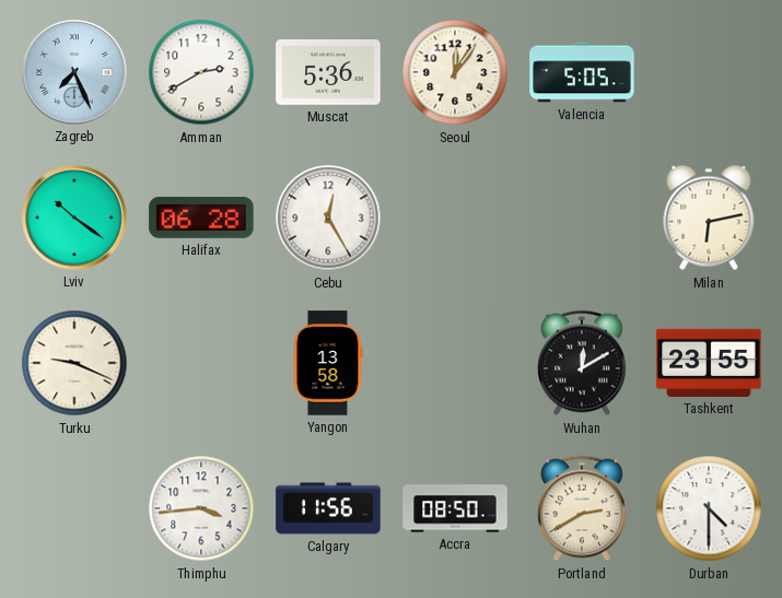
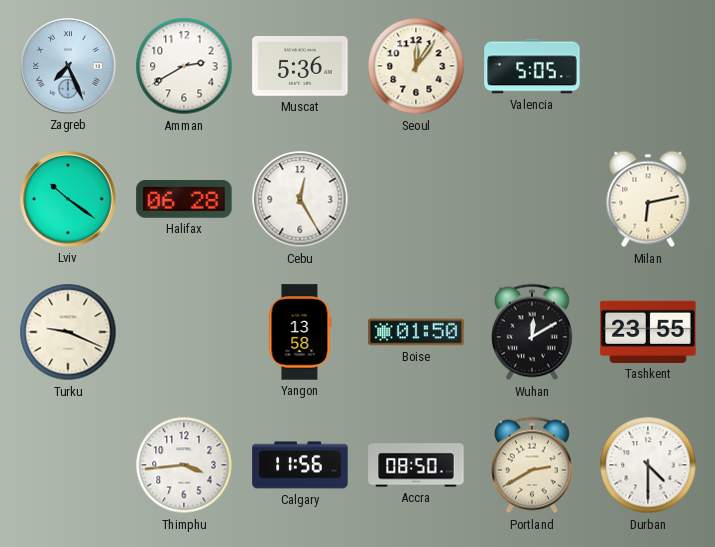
Boise: none -> 01:50 (416, 332)
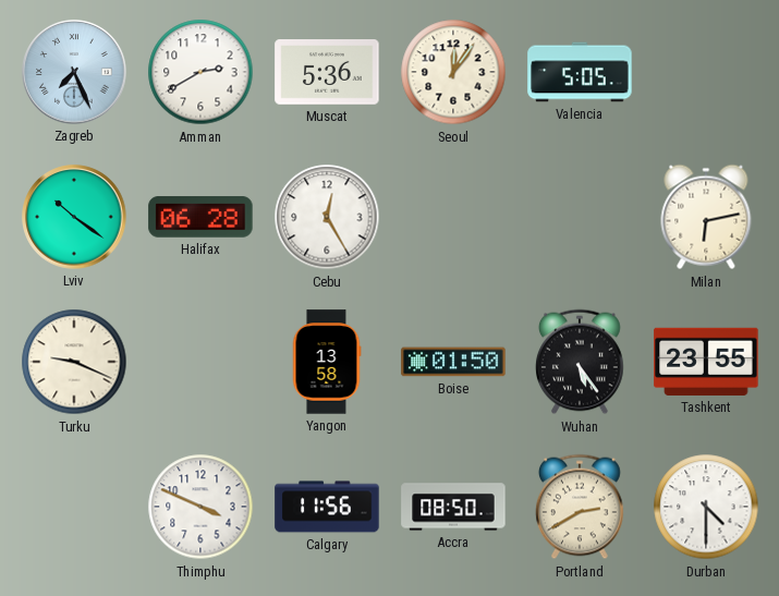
Wuhan: 12:10 -> 5:24 (581, 362)
Thimphu: 3:44 -> 3:49 (200, 507)
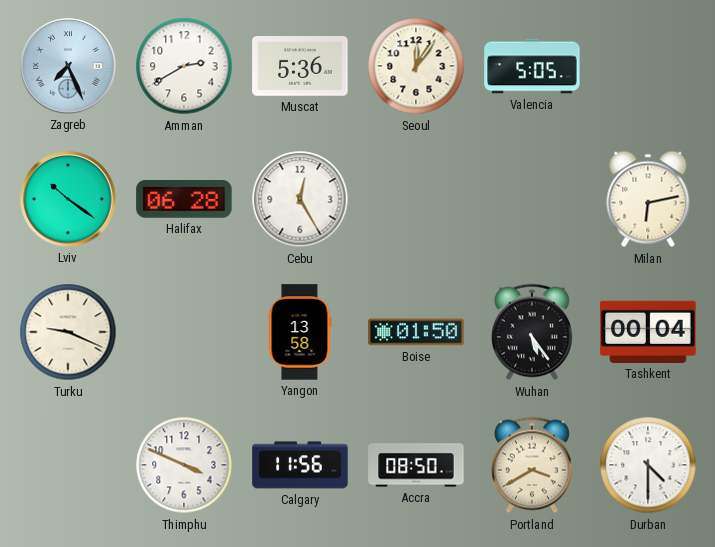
Tashkent: 23:55 -> 00:04 (648, 332)
Portland: 2:40 -> 3:40 (533, 465)
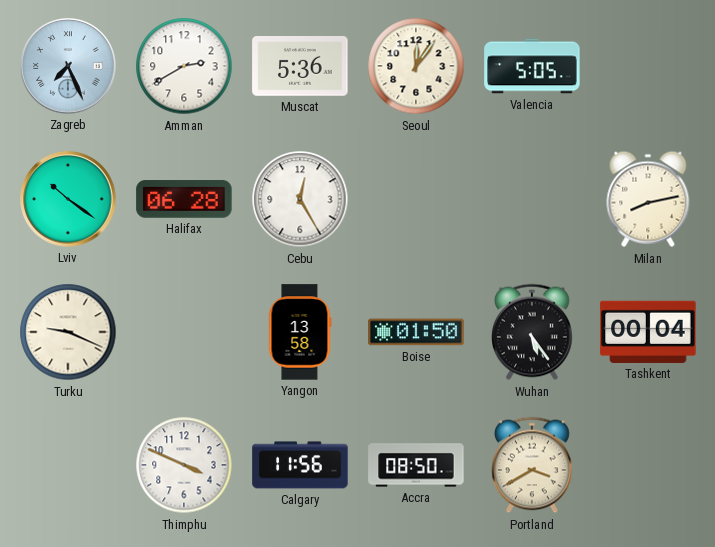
Milan: 6:13 -> 8:13 (648, 199)
Durban: 4:30 -> none (648, 465)
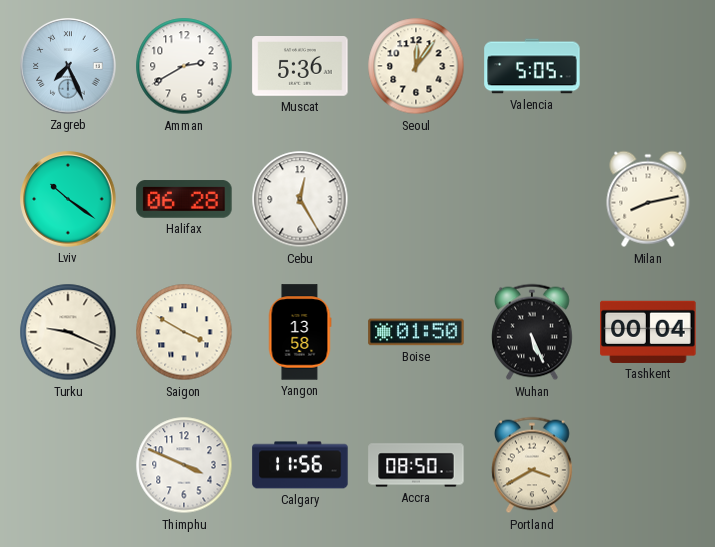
Saigon: none -> 3:50 (184, 332)
Wuhan: 5:24 -> 5:26 (533, 332)
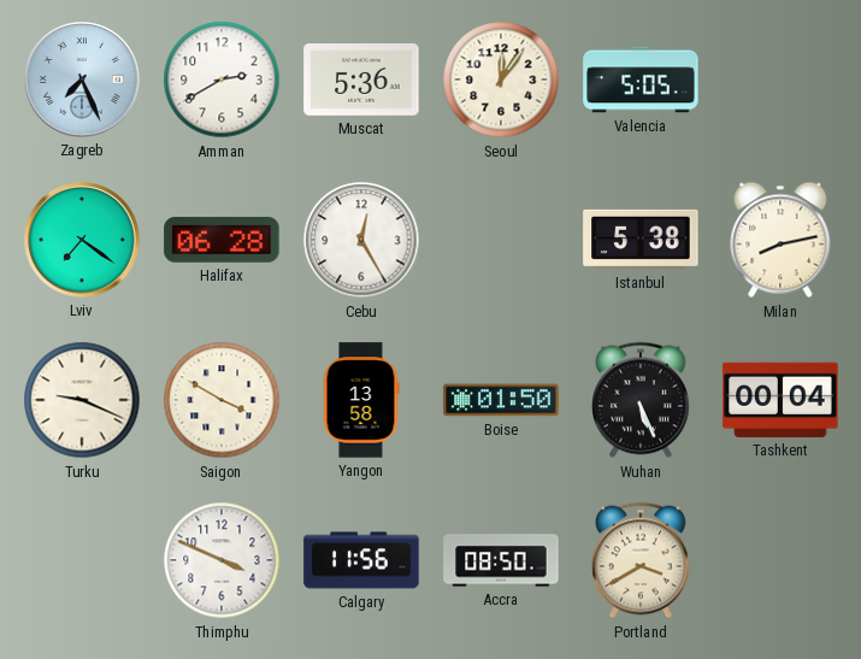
Lviv: 10:21 -> 7:21 (82, 240)
Istanbul: none -> 5:38 (641, 240)
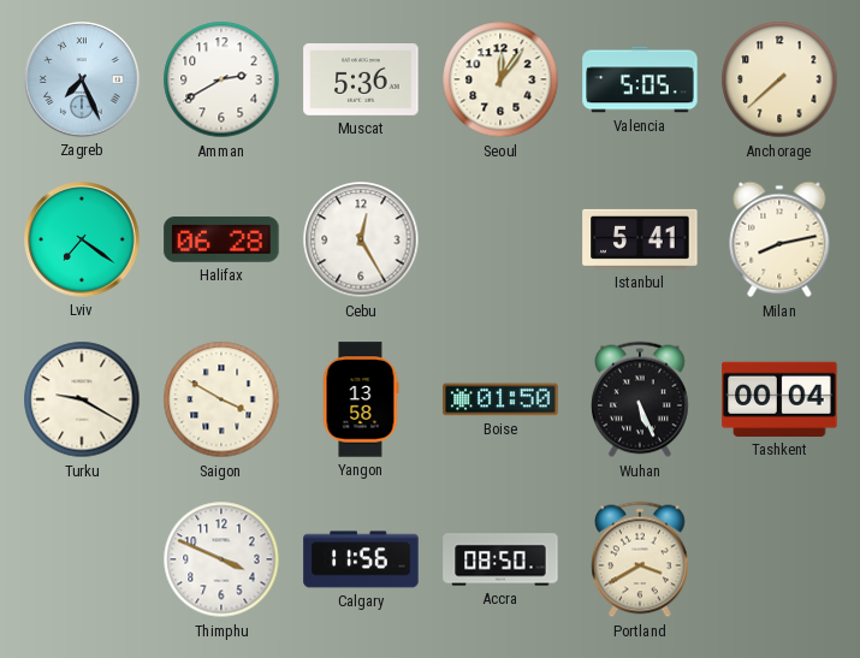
Anchorage: none -> 7:38 (779, 79)
Istanbul: 5:38 -> 5:41 (640, 239)
Turku: 9:19 -> 9:20 (82, 399)
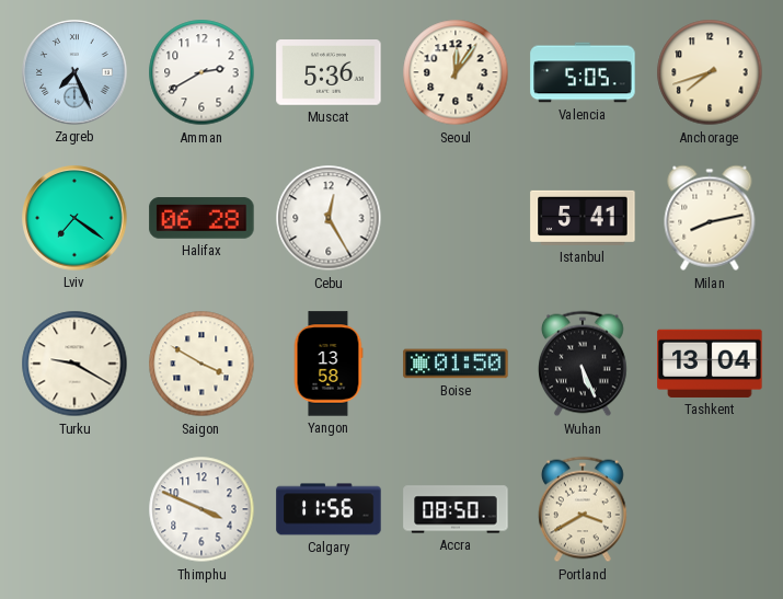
Anchorage: 7:38 -> 7:42 (710, 72)
Tashkent: 00:04 -> 13:04 (710, 364)
